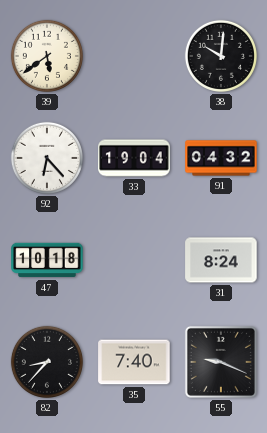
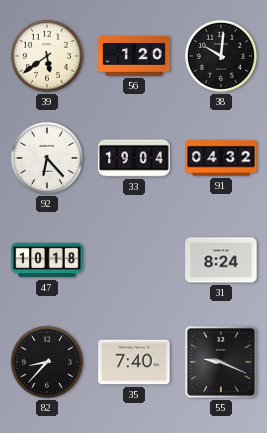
56: none -> 1:20 (134, 56)
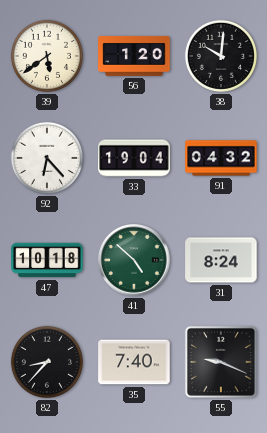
41: none -> 4:52 (134, 260)
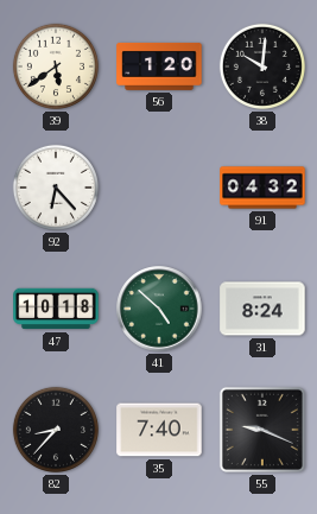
33: 19:04 -> none (134, 158)
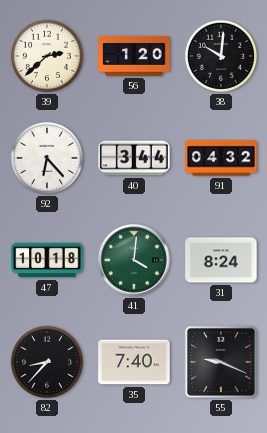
39: 5:39 -> 2:38 (47, 56)
40: none -> 3:44 (134, 158)
41: 4:52 -> 4:01 (134, 260)
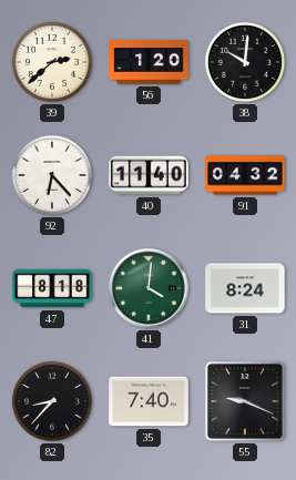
40: 3:44 -> 11:40 (149, 175)
47: 10:18 -> 8:18 (52, 288)
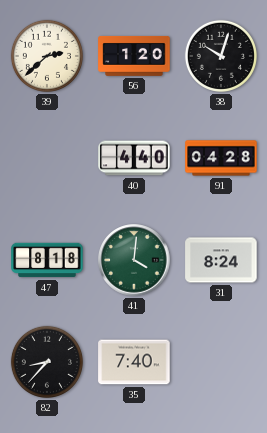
38: 10:01 -> 10:03 (221, 56)
92: 6:23 -> none (52, 175)
40: 11:40 -> 4:40 (134, 158)
91: 04:32 -> 04:28 (221, 158)
55: 9:19 -> none (245, 401)
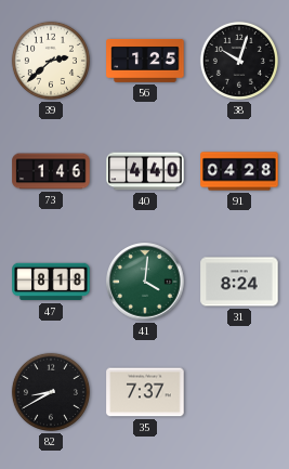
56: 1:20 -> 1:25 (145, 61)
73: none -> 1:46 (51, 171)
82: 8:37 -> 8:40 (51, 392)
35: 7:40 -> 7:37 (145, 392)
